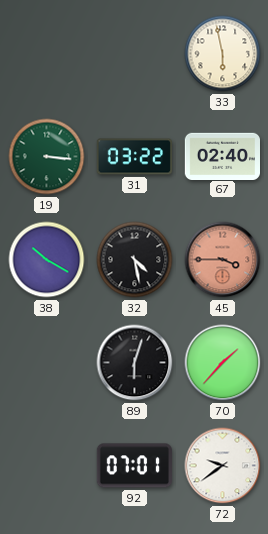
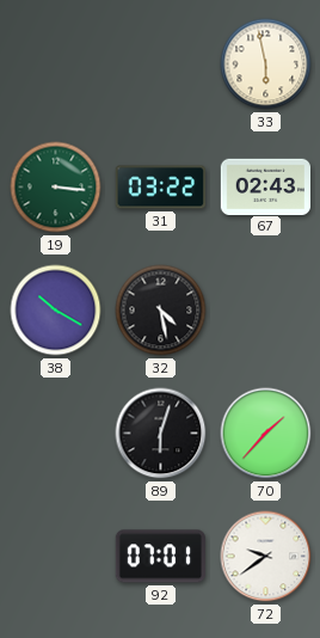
67: 02:40 -> 02:43 (265, 186)
45: 3:45 -> none (223, 260)
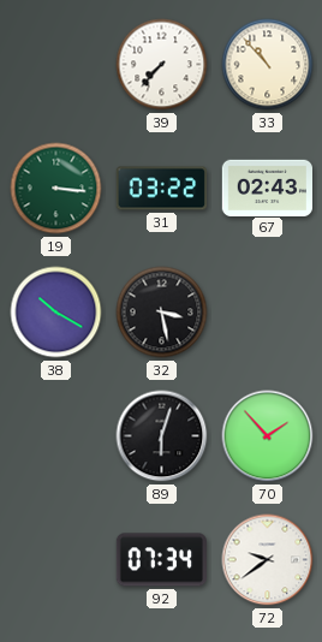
39: none -> 7:37 (162, 65)
33: 5:58 -> 10:53 (268, 65)
32: 4:28 -> 3:28 (162, 313)
70: 1:37 -> 1:53 (268, 436)
92: 07:01 -> 07:34 (161, 560)
